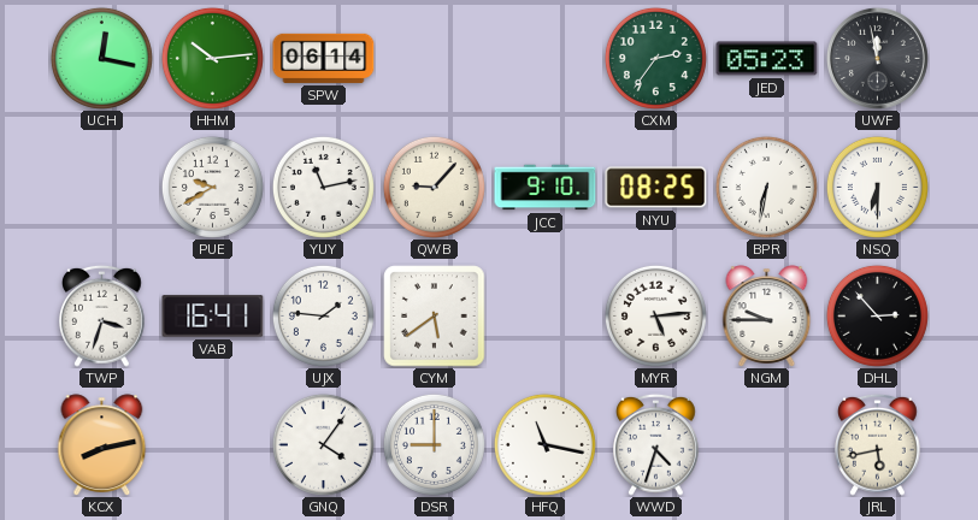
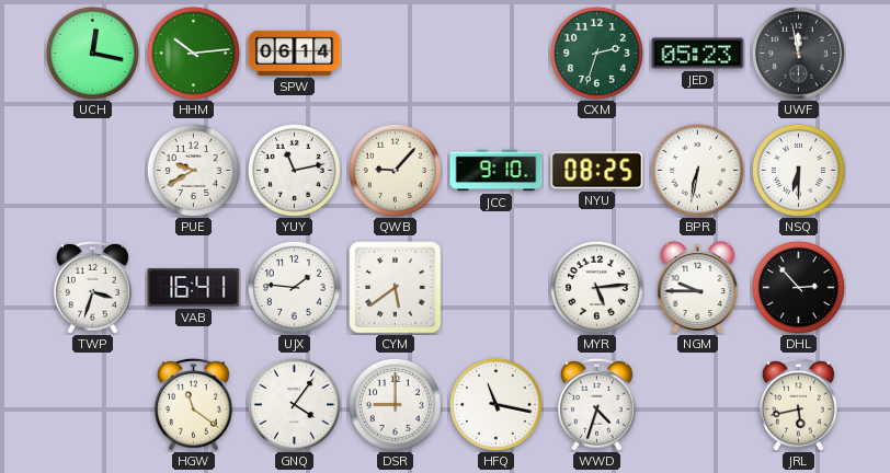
CXM: 2:36 -> 2:33 (596, 53)
KCX: 8:13 -> none (102, 445)
HGW: none -> 11:21 (194, 404)
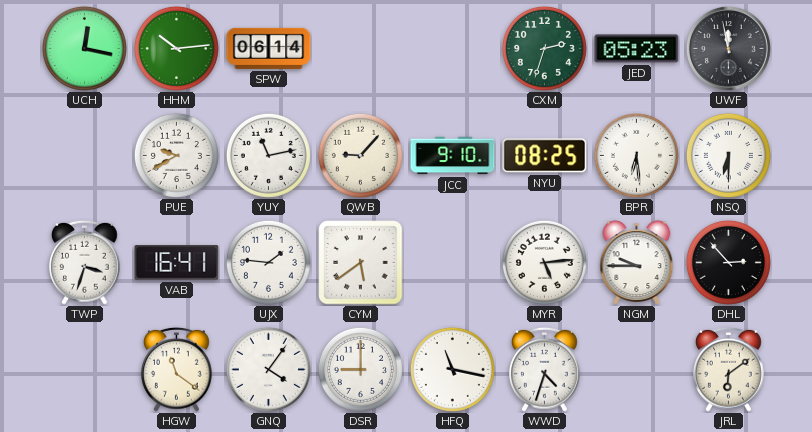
BPR: 6:32 -> 6:29 (636, 155)
JRL: 5:43 -> 6:09 (729, 369)
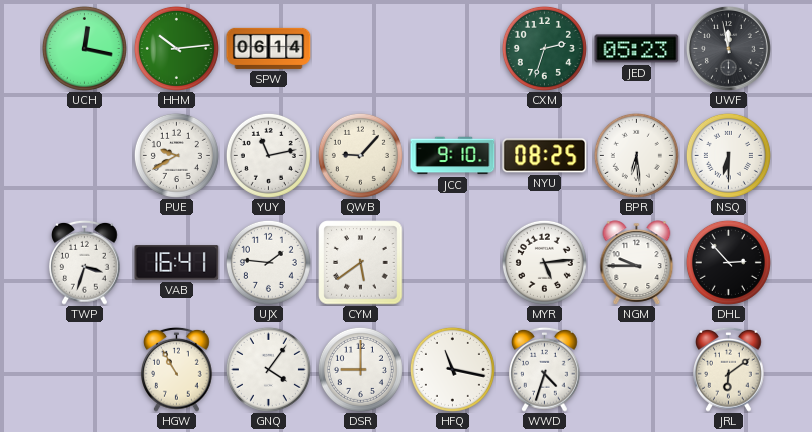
HGW: 11:21 -> 10:55 (177, 369)
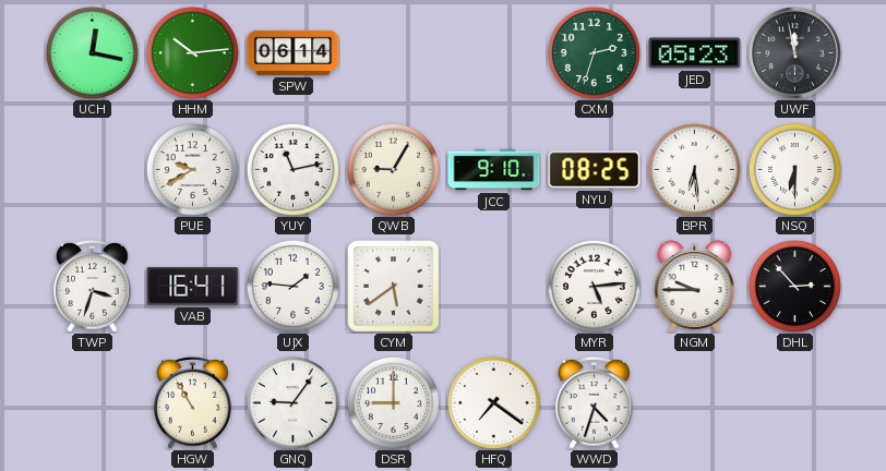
QWB: 9:07 -> 9:05 (393, 169)
GNQ: 4:06 -> 9:06 (292, 402)
HFQ: 11:17 -> 7:21 (493, 402)
JRL: 6:09 -> none (729, 369)
